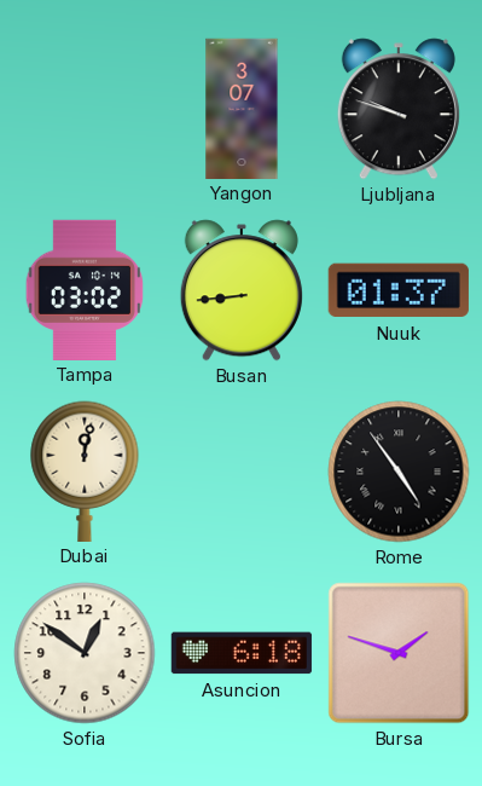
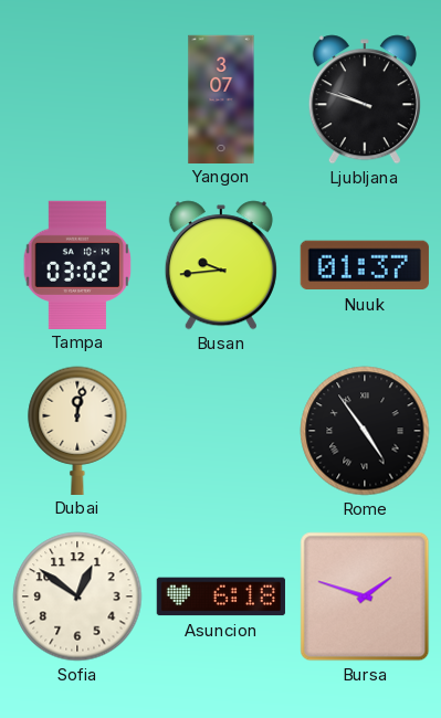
Busan: 8:44 -> 9:44 (221, 265)
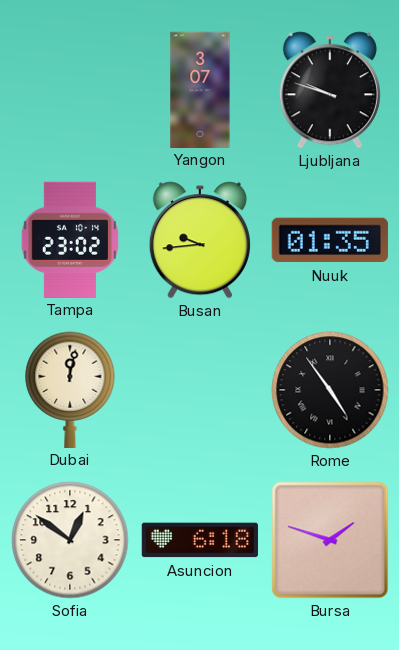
Tampa: 03:02 -> 23:02 (70, 239)
Nuuk: 01:37 -> 01:35 (330, 240)
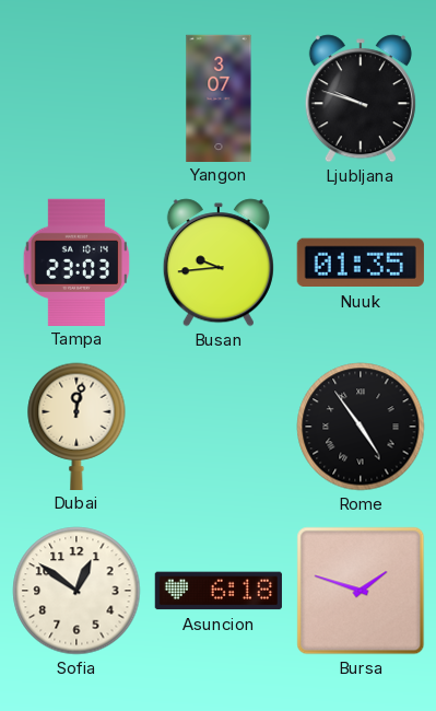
Tampa: 23:02 -> 23:03 (76, 261)
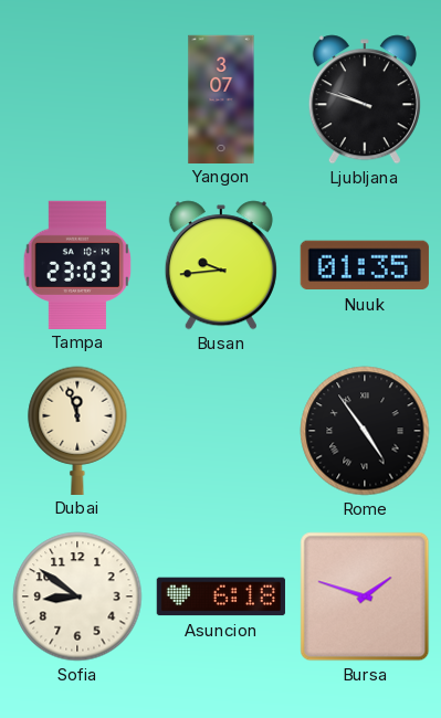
Dubai: 12:02 -> 11:57 (77, 430)
Sofia: 12:51 -> 8:51 (77, 596)
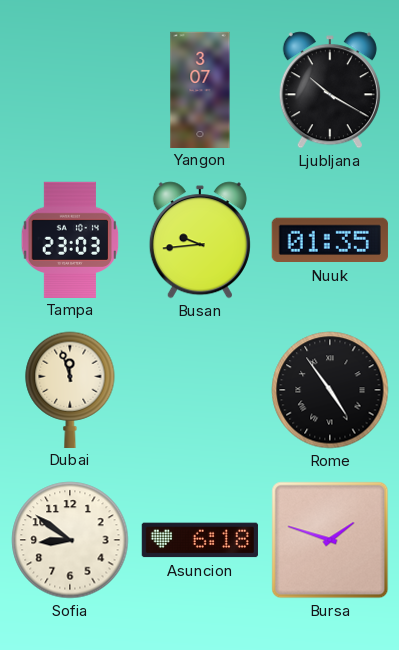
Ljubljana: 9:48 -> 10:20 (330, 90)
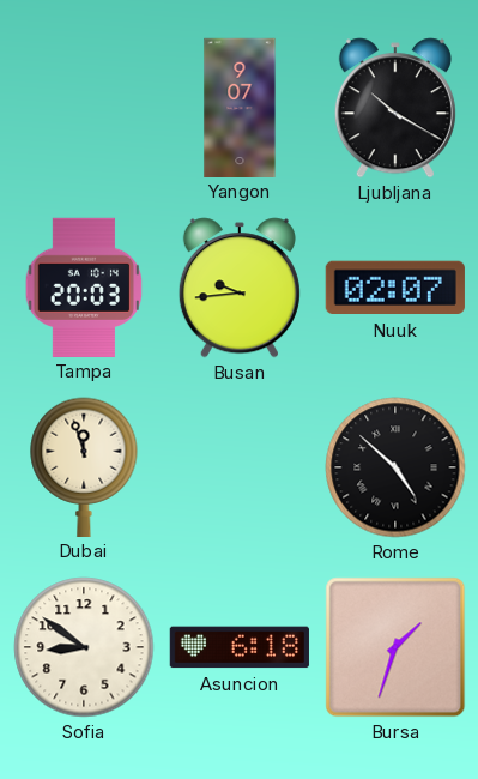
Yangon: 3:07 -> 9:07 (240, 107)
Tampa: 23:03 -> 20:03 (84, 286)
Nuuk: 01:35 -> 02:07 (395, 288)
Rome: 4:54 -> 4:52 (395, 467)
Bursa: 1:48 -> 1:33 (395, 647)
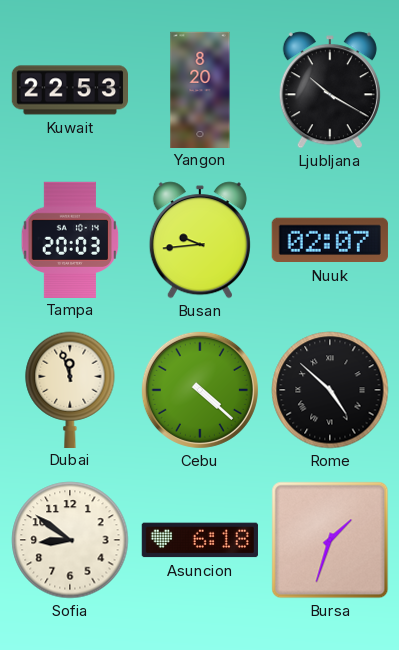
Kuwait: none -> 22:53 (70, 90)
Yangon: 9:07 -> 8:20 (200, 89)
Cebu: none -> 4:22 (200, 390)
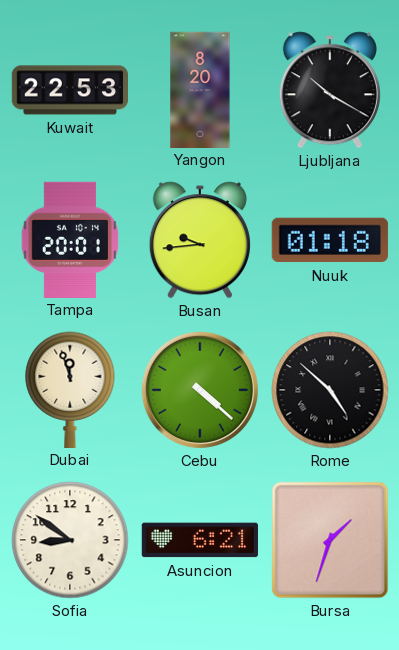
Tampa: 20:03 -> 20:01 (70, 239)
Nuuk: 02:07 -> 01:18 (330, 240)
Asuncion: 6:18 -> 6:21 (200, 540)
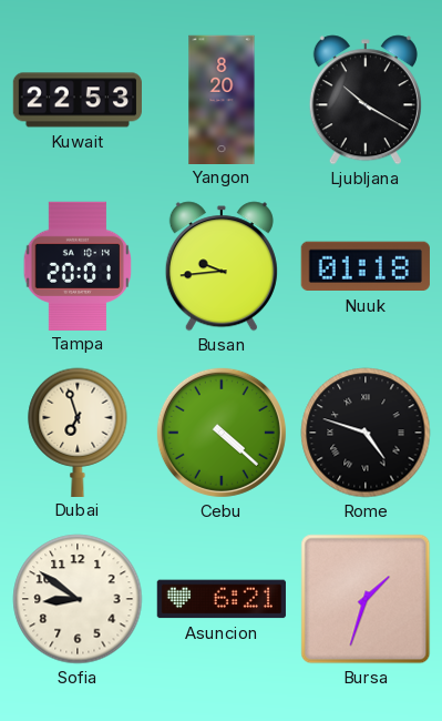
Dubai: 11:57 -> 6:57 (78, 431)
Rome: 4:52 -> 4:48 (366, 433)
